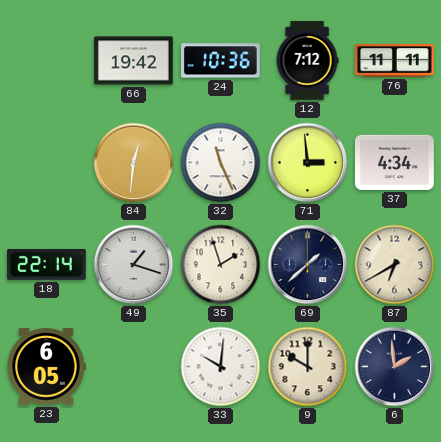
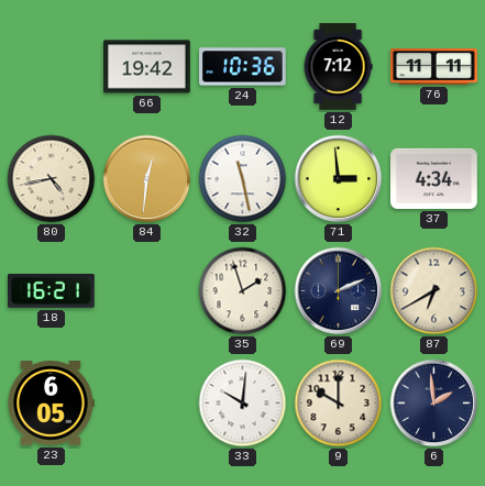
80: none -> 4:43 (52, 179)
32: 11:26 -> 11:28 (243, 179)
18: 22:14 -> 16:21 (52, 290)
49: 1:18 -> none (134, 265)
69: 1:38 -> 2:11 (339, 291)
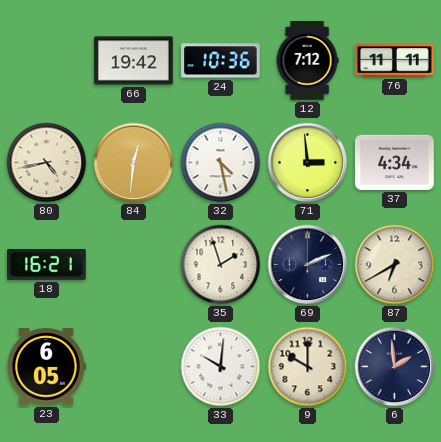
32: 11:28 -> 4:28 (221, 163)
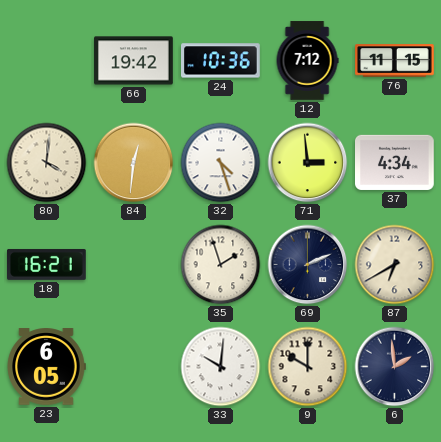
76: 11:11 -> 11:15 (395, 61)
80: 4:43 -> 4:01 (47, 163)
32: 4:28 -> 4:27 (221, 163)
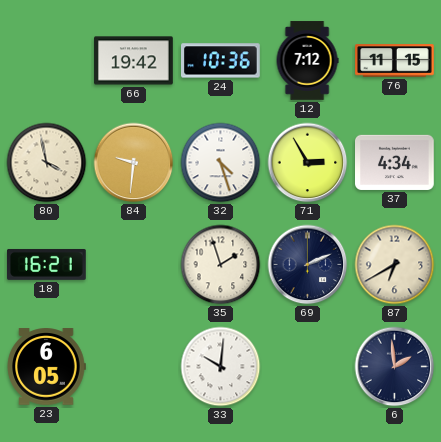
80: 4:01 -> 3:58 (47, 163)
84: 12:31 -> 9:31 (134, 163)
71: 2:59 -> 2:55 (308, 163)
9: 10:00 -> none (308, 367)
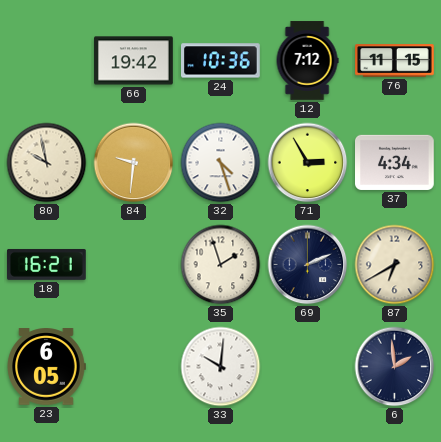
80: 3:58 -> 9:58 (47, 163)
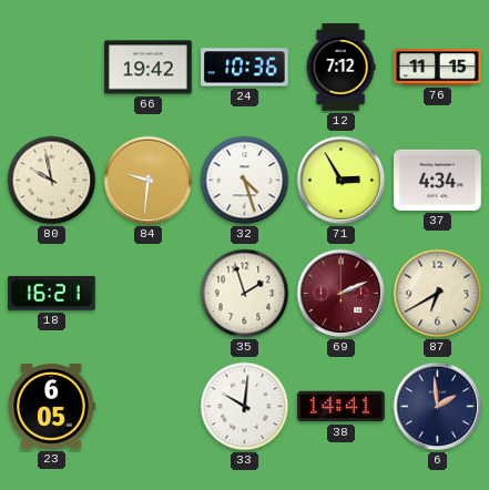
69 dial: navy -> burgundy (342, 294)
38: none -> 14:41 (342, 407)
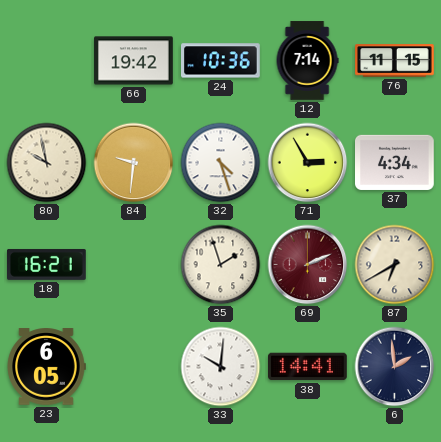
12: 7:12 -> 7:14 (307, 61)
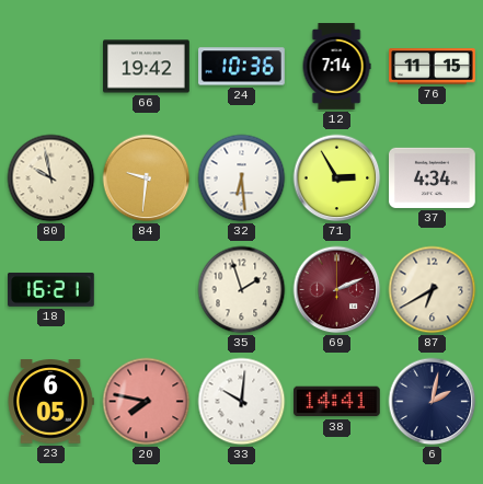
32: 4:27 -> 6:29 (242, 178)
20: none -> 7:47 (147, 402)
6: 1:59 -> 2:02 (433, 402)
